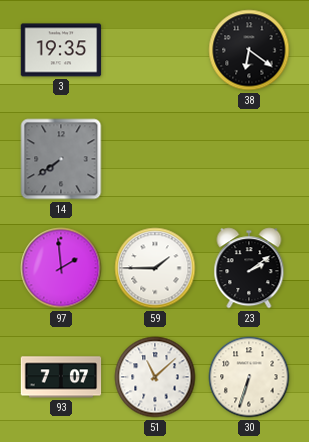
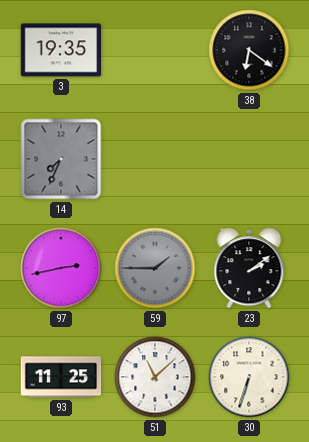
14: 7:39 -> 7:34 (61, 159)
97: 1:59 -> 2:43 (61, 268)
59 dial: white -> grey (155, 268)
93: 7:07 -> 11:25 (61, 377)
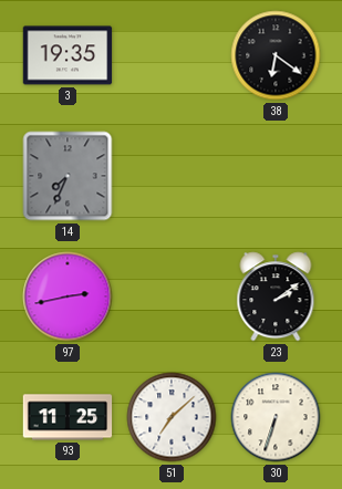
59: 1:45 -> none (155, 268)
51: 11:08 -> 7:08 (172, 417)
